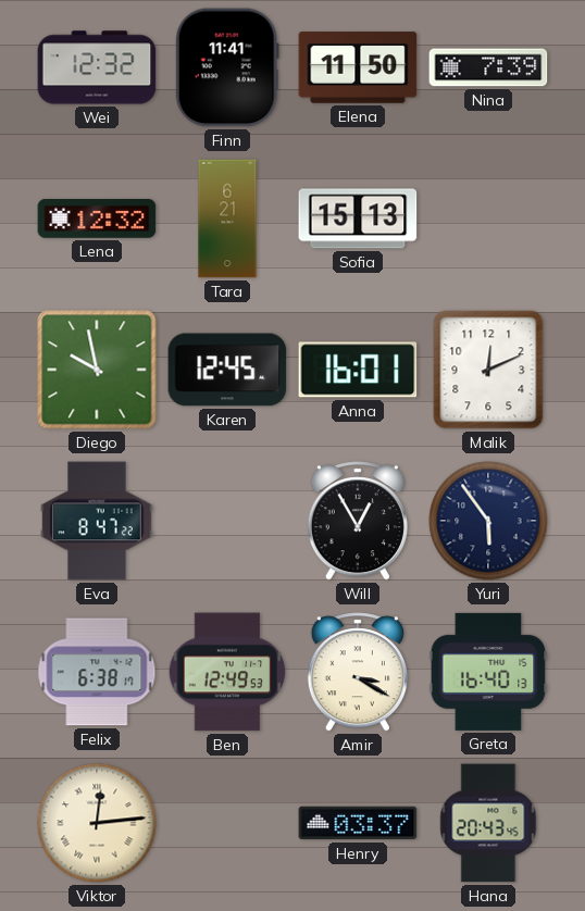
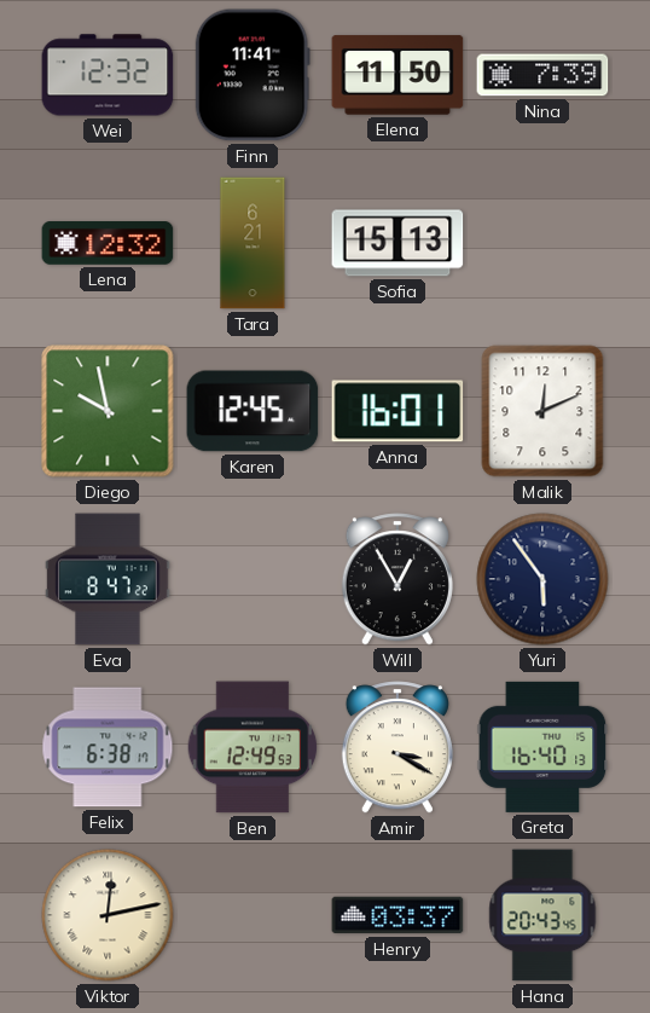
Viktor: 12:14 -> 12:13 (108, 915)
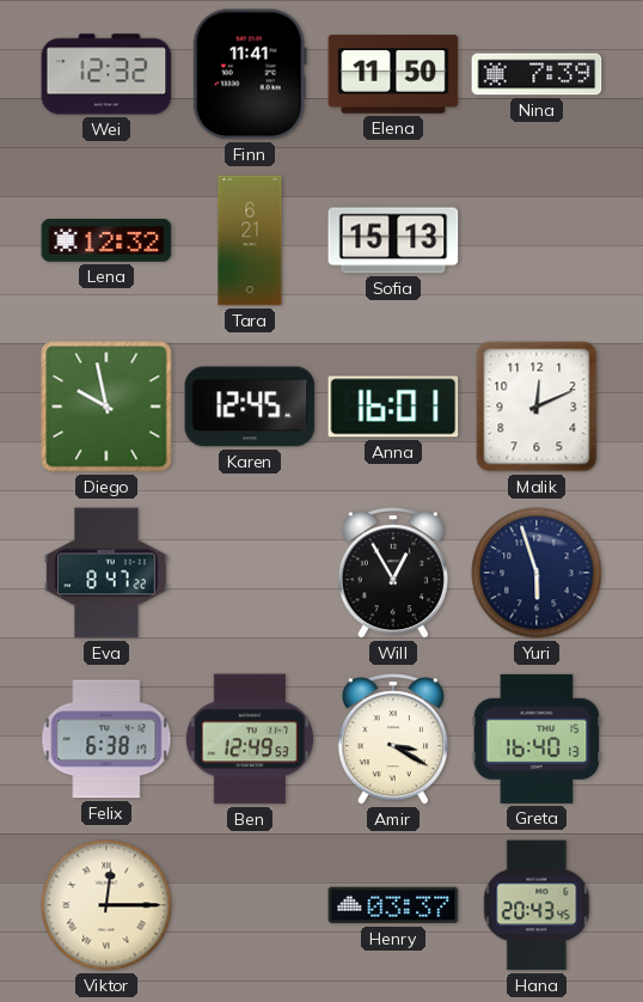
Yuri: 5:54 -> 5:57 (537, 573)
Viktor: 12:13 -> 12:15 (106, 905)
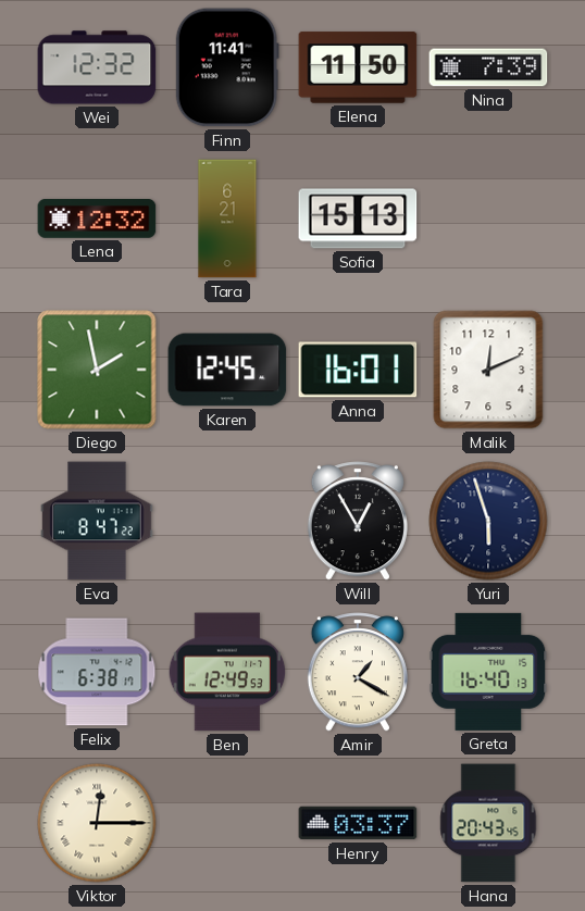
Diego: 9:58 -> 1:58 (97, 370)
Amir: 3:20 -> 1:20 (358, 672)
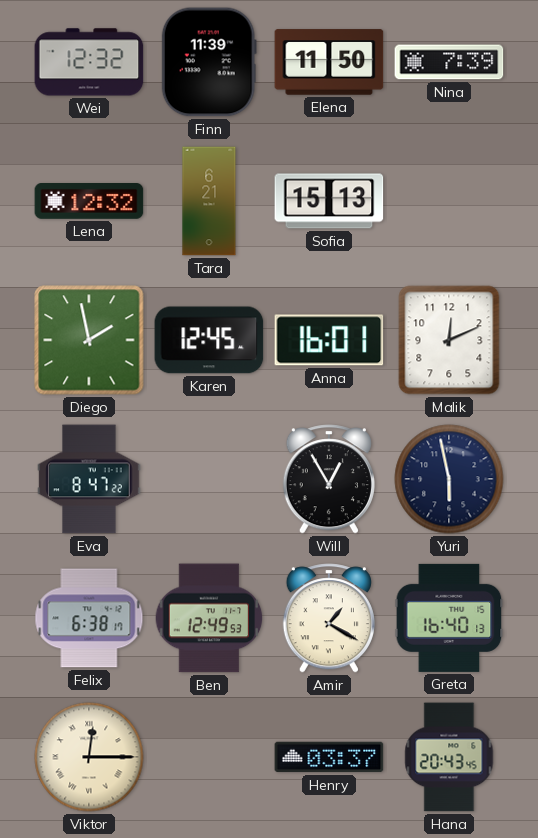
Finn: 11:41 -> 11:39 (209, 62)
Yuri: 5:57 -> 5:58 (449, 479)
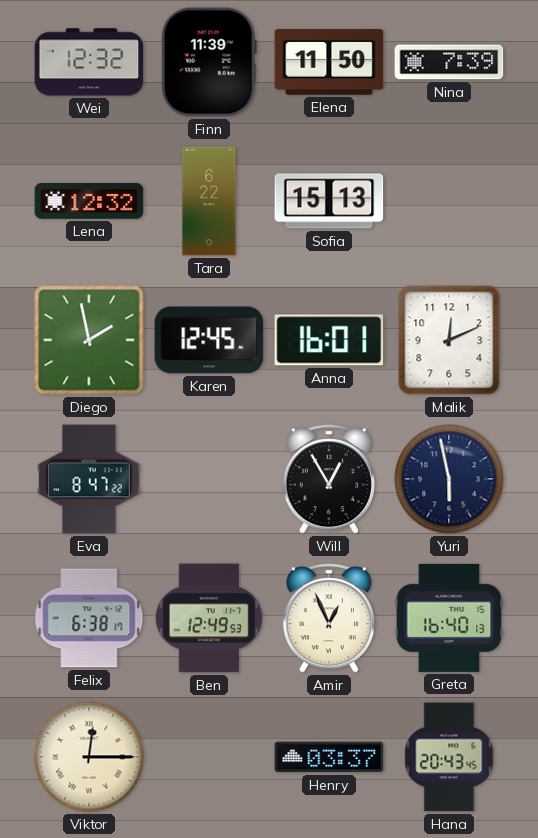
Tara: 6:21 -> 6:22 (209, 201)
Amir: 1:20 -> 12:56 (329, 618)
